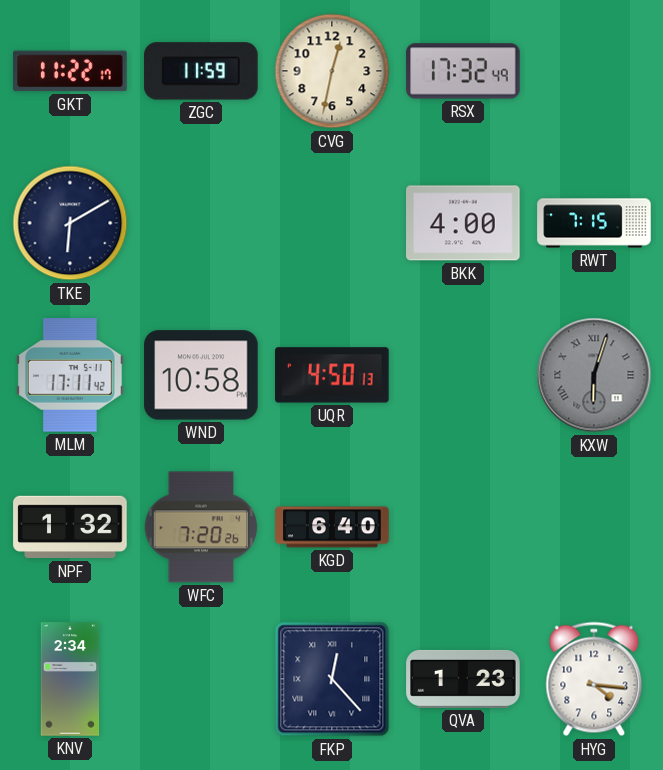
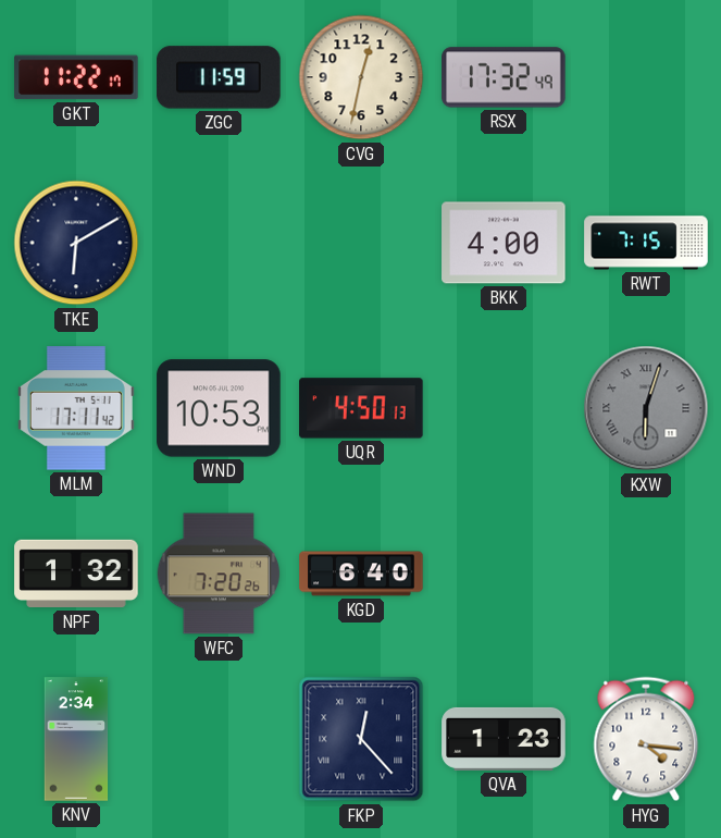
WND: 10:58 -> 10:53 (219, 408)
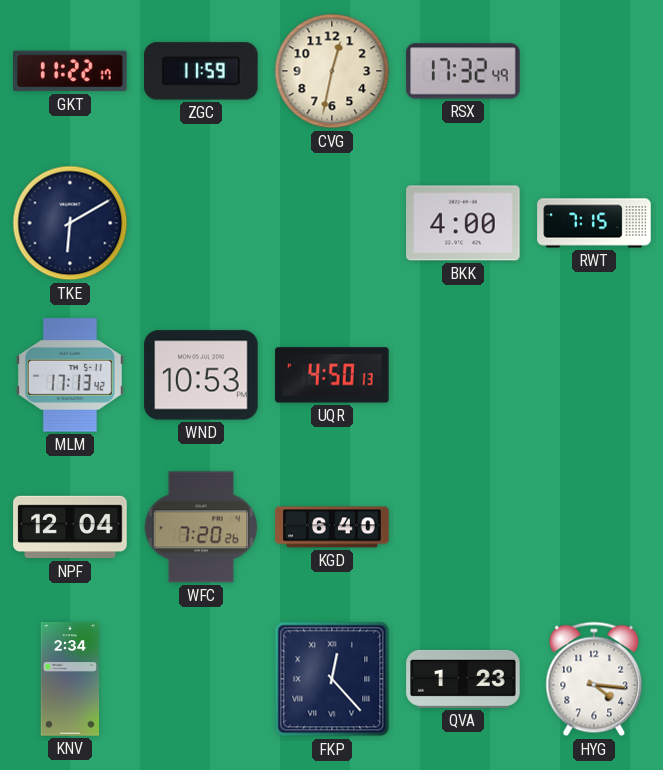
MLM: 17:11 -> 17:13 (70, 375)
KXW: 6:03 -> none (646, 408)
NPF: 1:32 -> 12:04 (70, 527)
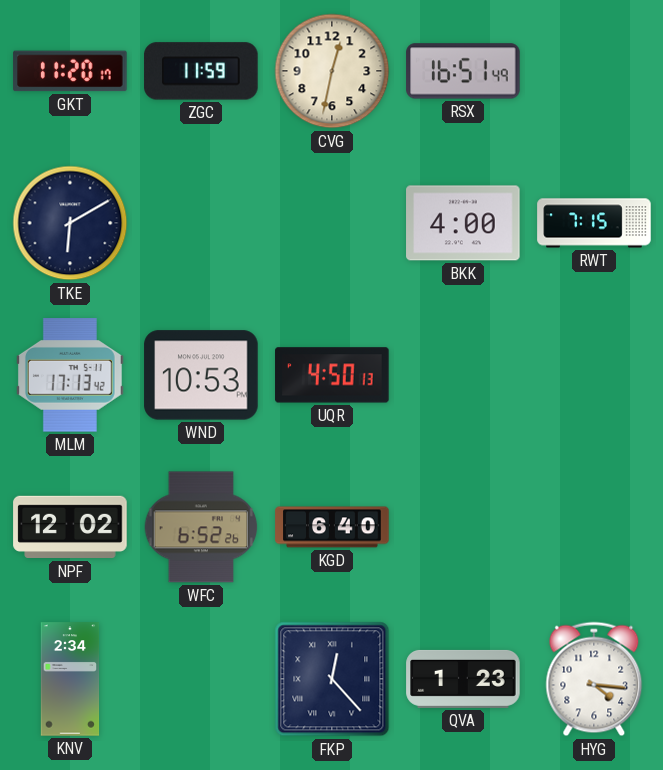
GKT: 11:22 -> 11:20 (70, 71)
RSX: 17:32 -> 16:51 (463, 71)
NPF: 12:04 -> 12:02 (70, 527)
WFC: 7:20 -> 6:52 (201, 527)
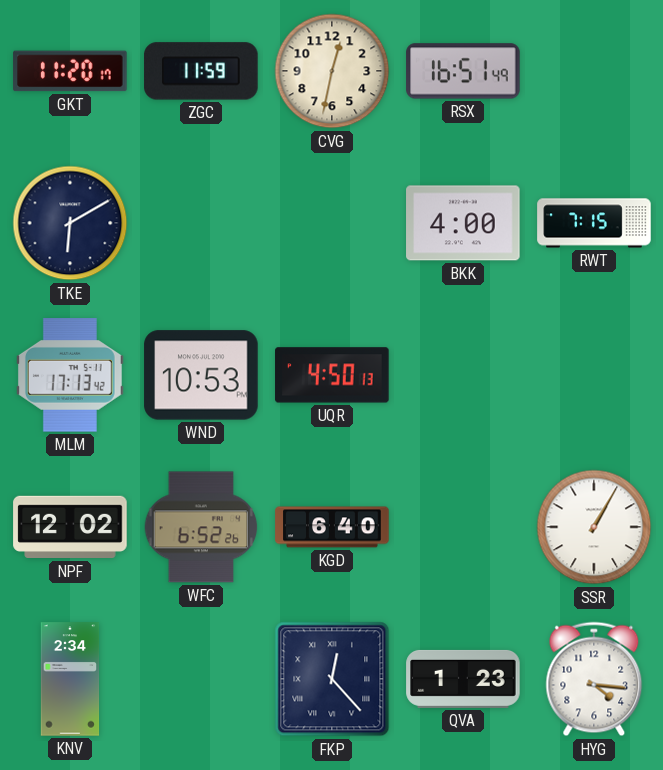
SSR: none -> 1:05 (594, 527)
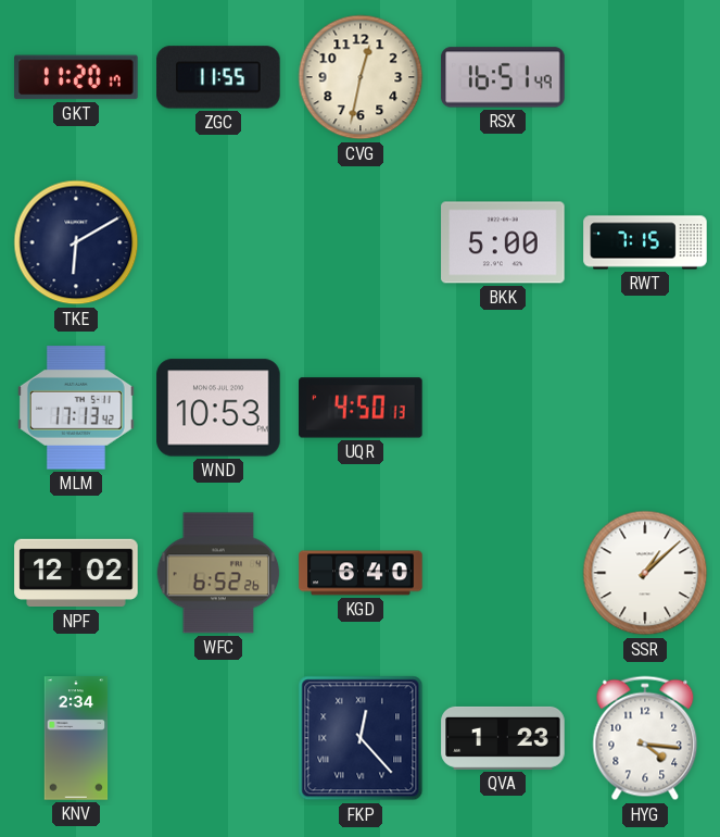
ZGC: 11:59 -> 11:55 (218, 77)
BKK: 4:00 -> 5:00 (503, 242)
SSR: 1:05 -> 1:08 (645, 573)
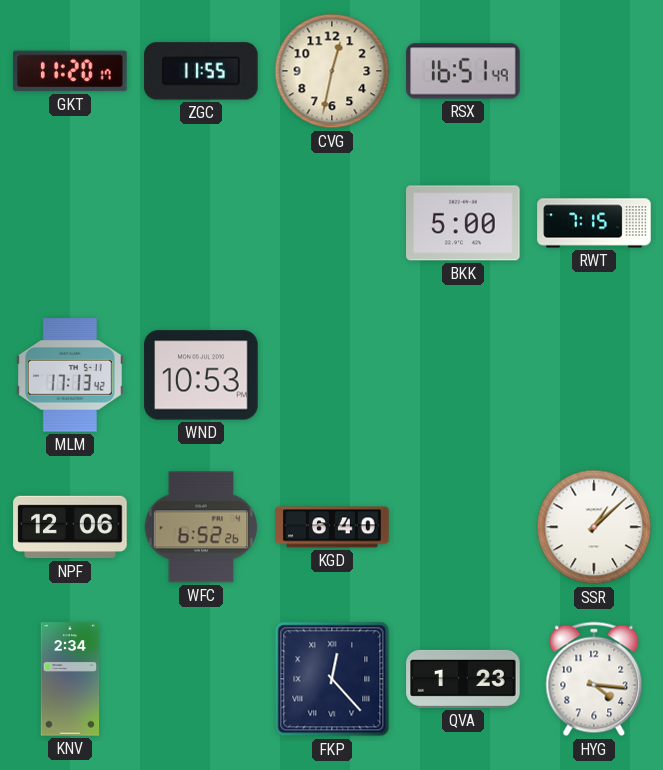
TKE: 6:10 -> none (76, 242)
UQR: 4:50 -> none (361, 408)
NPF: 12:02 -> 12:06 (70, 527)
